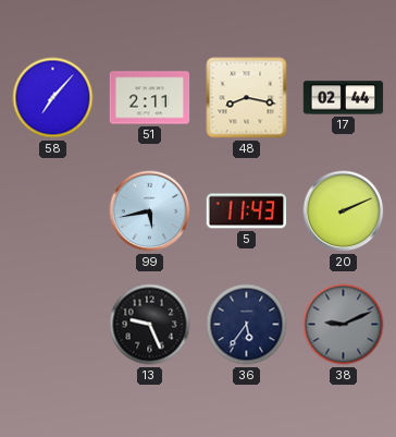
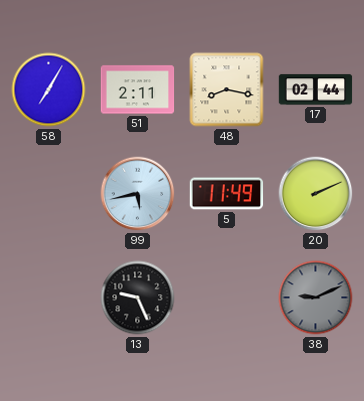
58: 7:07 -> 7:05 (49, 90)
5: 11:43 -> 11:49 (227, 194)
36: 5:36 -> none (247, 325)
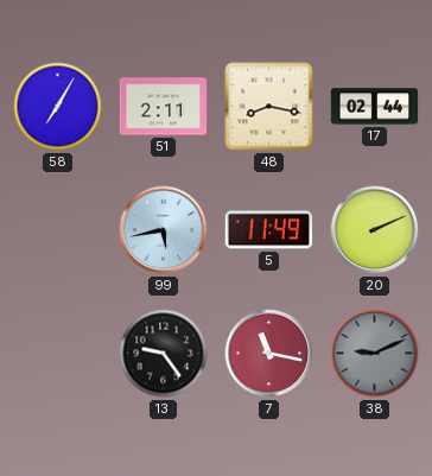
13: 9:26 -> 9:24 (164, 354)
7: none -> 11:17 (269, 354)
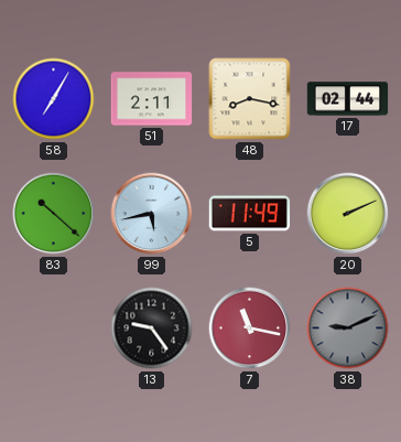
83: none -> 10:22 (54, 214)
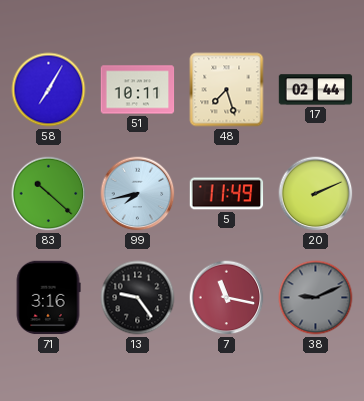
51: 2:11 -> 10:11 (138, 90)
48: 8:17 -> 7:27 (227, 90)
99: 5:43 -> 7:43 (138, 194)
71: none -> 3:16 (48, 298)
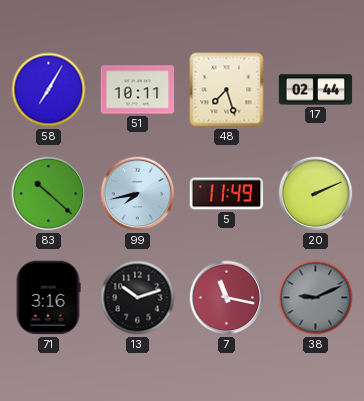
13: 9:24 -> 10:12 (138, 298)
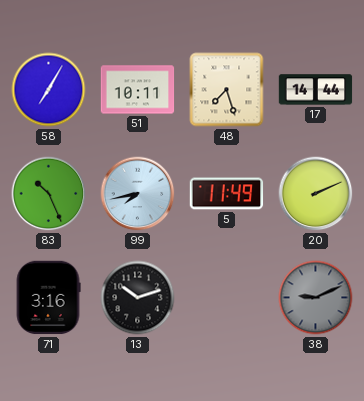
17: 02:44 -> 14:44 (316, 90)
83: 10:22 -> 10:26 (49, 194)
7: 11:17 -> none (227, 298)
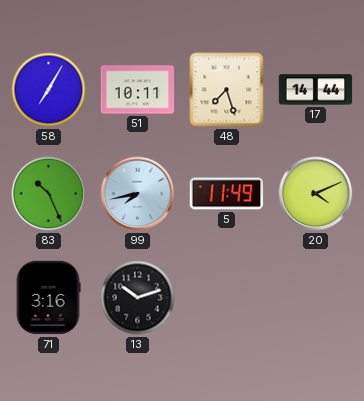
20: 2:11 -> 4:11 (316, 194)
38: 9:11 -> none (316, 298)
